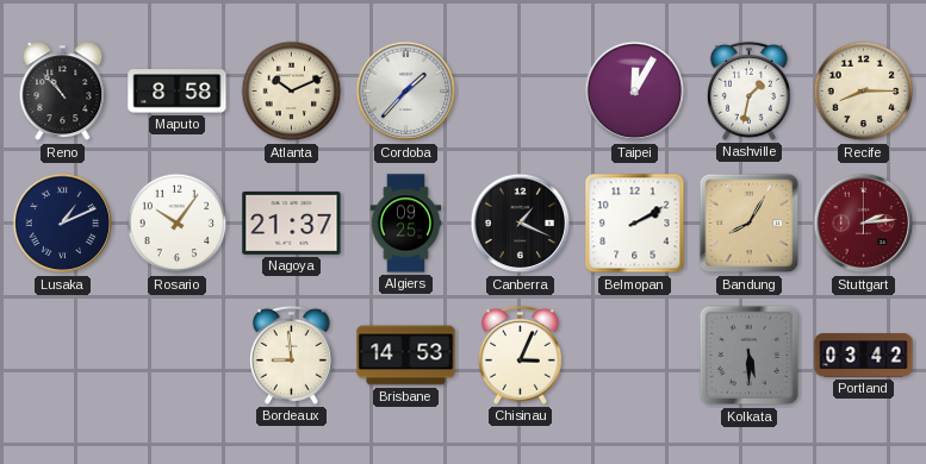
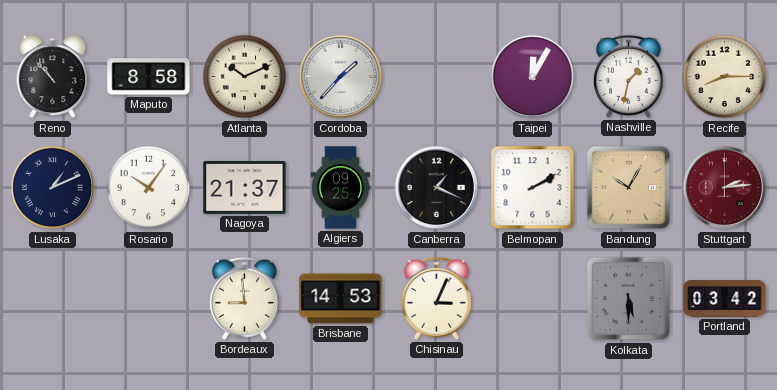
Bandung: 8:05 -> 10:05 (629, 188)
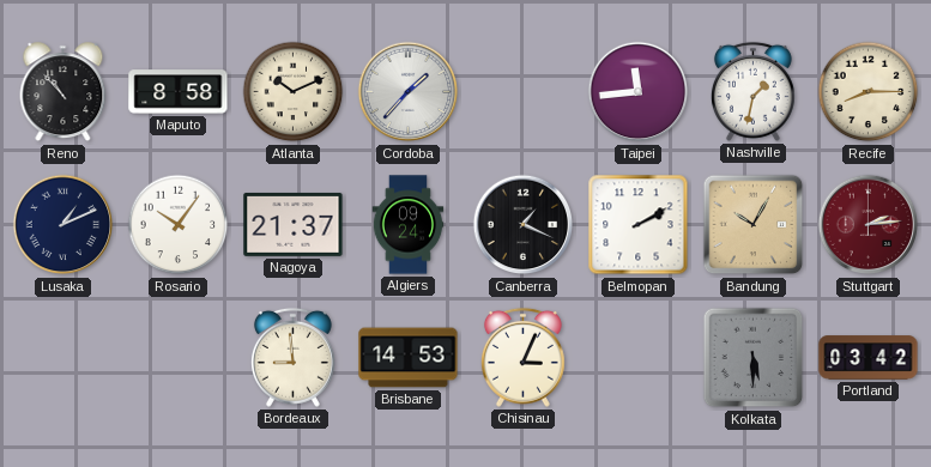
Taipei: 12:05 -> 11:44 (639, 92)
Algiers: 09:25 -> 09:24 (409, 225)
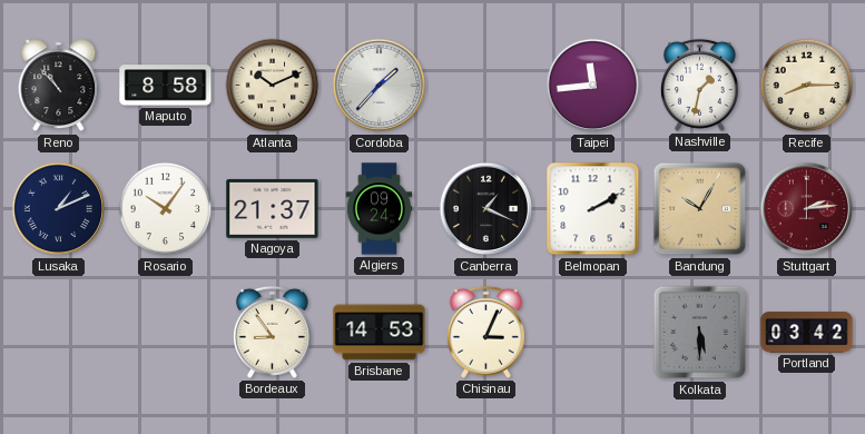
Bordeaux: 8:59 -> 8:54 (272, 332)
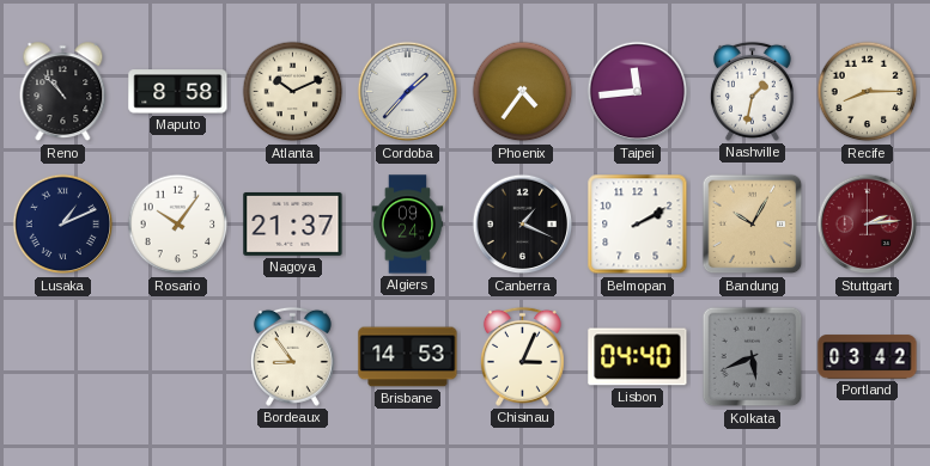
Phoenix: none -> 4:36 (523, 92)
Lisbon: none -> 04:40 (638, 357)
Kolkata: 5:30 -> 5:41 (753, 357)
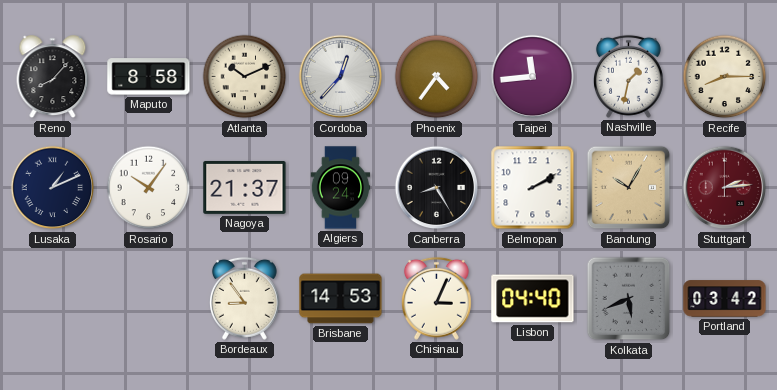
Reno: 10:53 -> 8:07 (53, 77)
Cordoba: 1:37 -> 12:37 (341, 77)
Canberra: 1:19 -> 8:25 (437, 188)
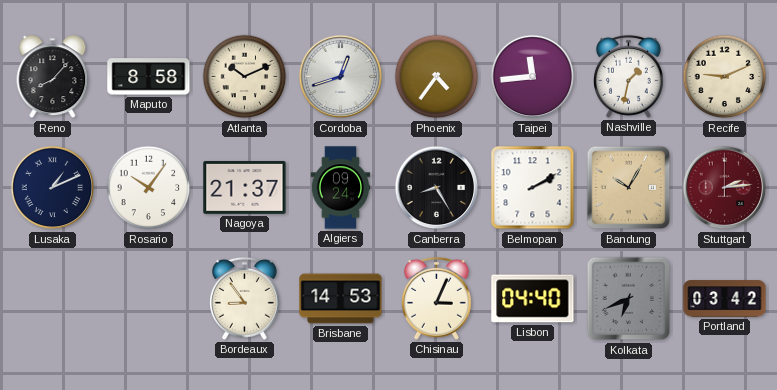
Cordoba: 12:37 -> 12:42 (341, 77)
Recife: 8:15 -> 9:11 (725, 77)
Kolkata: 5:41 -> 6:41 (629, 299)
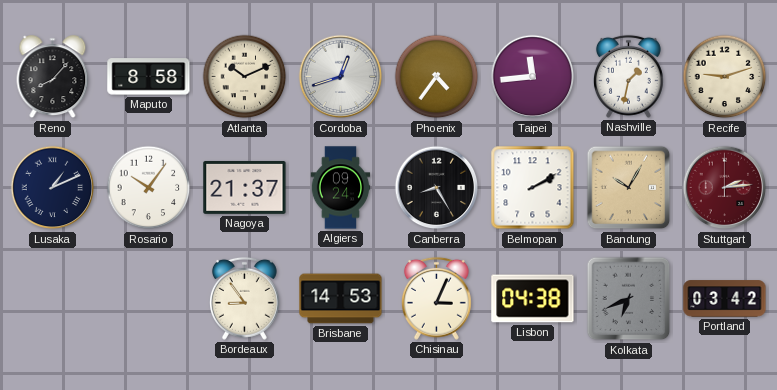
Recife: 9:11 -> 9:12 (725, 77)
Lisbon: 04:40 -> 04:38 (533, 299)
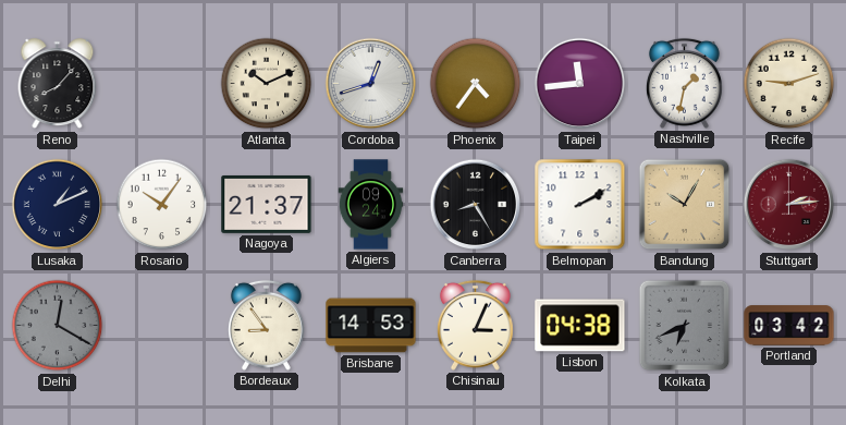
Maputo: 8:58 -> none (149, 77)
Delhi: none -> 12:20 (58, 326)
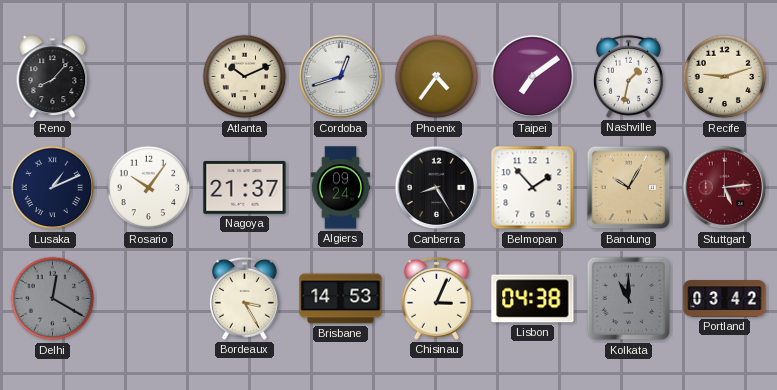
Taipei: 11:44 -> 7:09 (533, 77)
Belmopan: 2:10 -> 1:53 (533, 188)
Stuttgart: 2:14 -> 5:14 (725, 188)
Bordeaux: 8:54 -> 3:25 (244, 298)
Kolkata: 6:41 -> 11:00 (629, 299)
